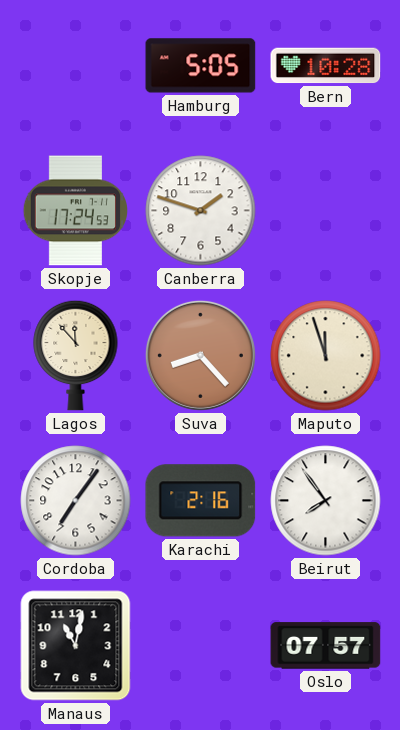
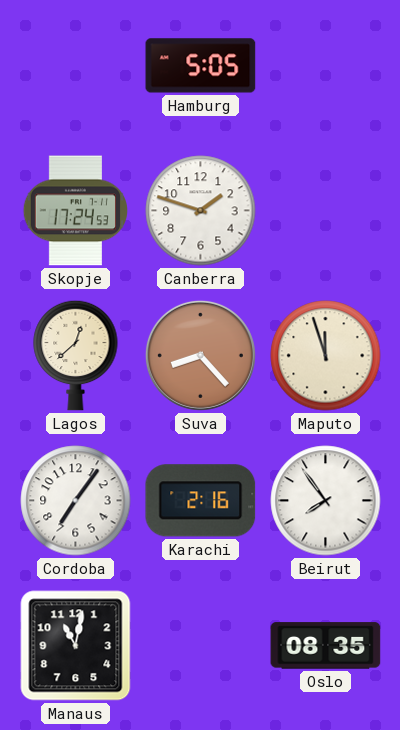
Bern: 10:28 -> none (326, 66)
Lagos: 11:53 -> 12:38 (76, 355)
Oslo: 07:57 -> 08:35 (326, 646)
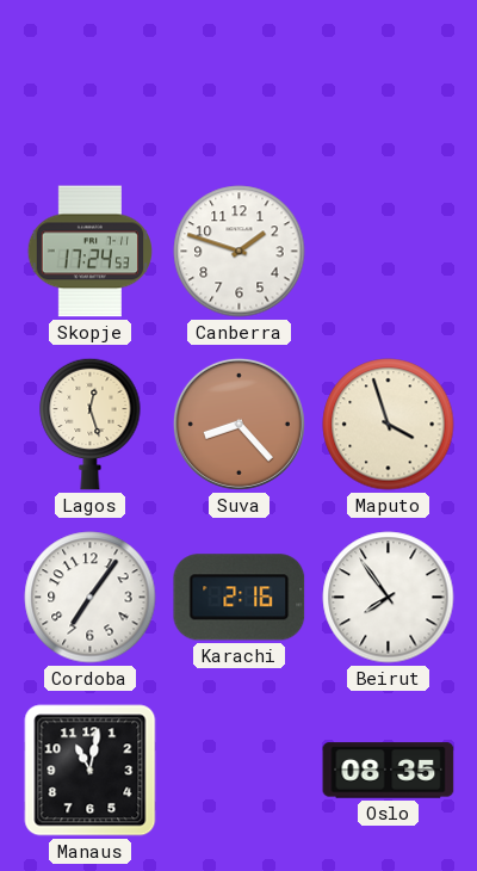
Hamburg: 5:05 -> none (201, 66)
Lagos: 12:38 -> 12:27 (91, 424)
Maputo: 11:57 -> 3:57 (389, 425)
